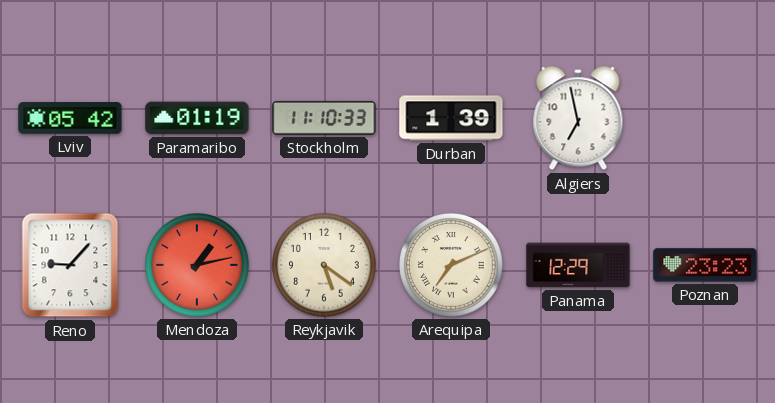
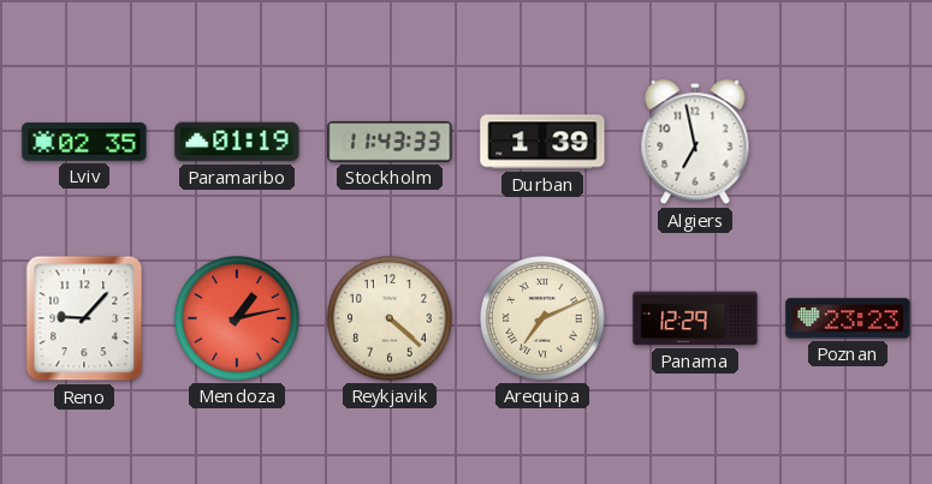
Lviv: 05:42 -> 02:35 (84, 142)
Stockholm: 11:10 -> 11:43 (390, 142)
Reykjavik: 5:21 -> 4:22 (390, 318)
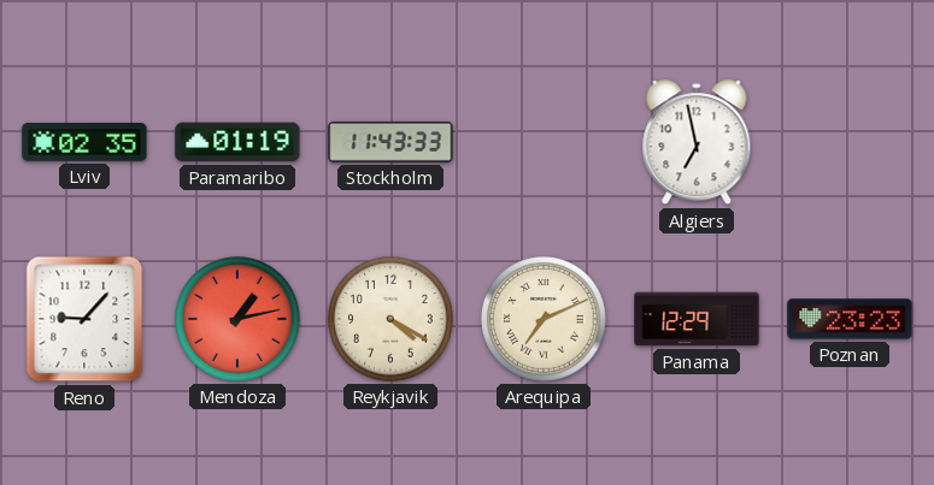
Durban: 1:39 -> none (542, 142)
Reykjavik: 4:22 -> 4:20 (390, 319)
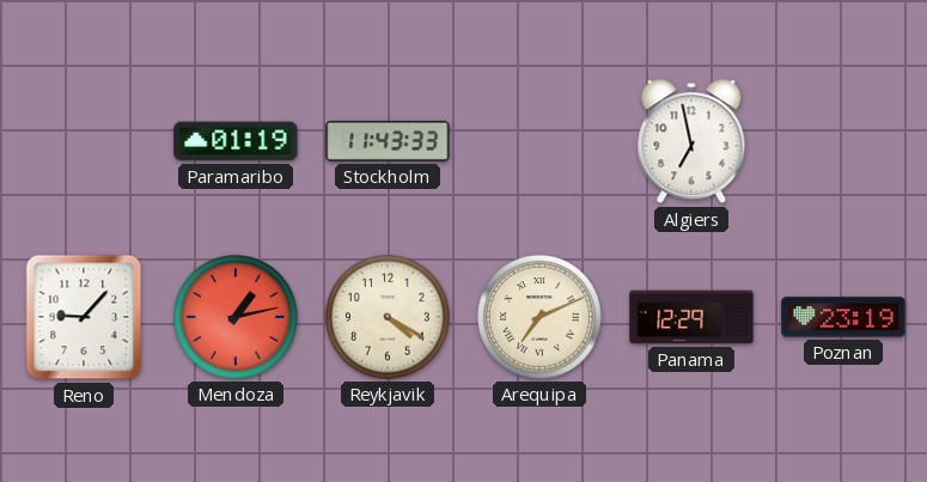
Lviv: 02:35 -> none (84, 142)
Poznan: 23:23 -> 23:19 (843, 317)
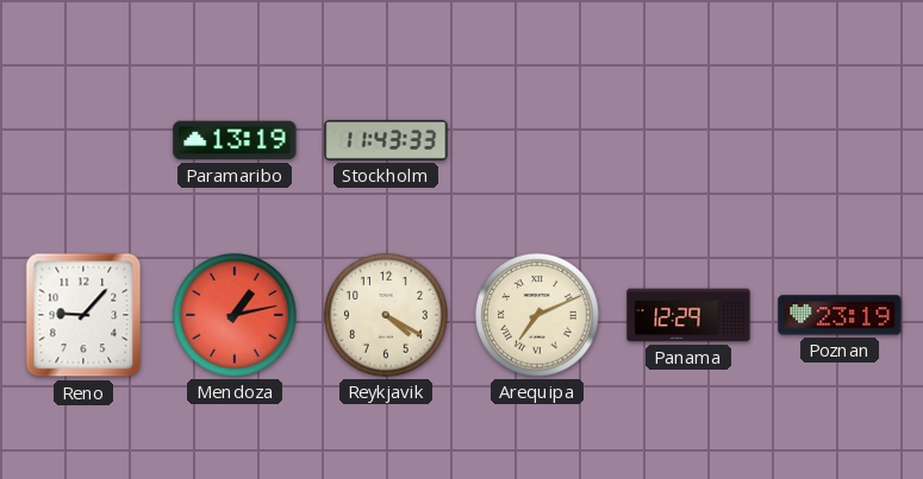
Paramaribo: 01:19 -> 13:19 (235, 140)
Algiers: 6:58 -> none (691, 142)
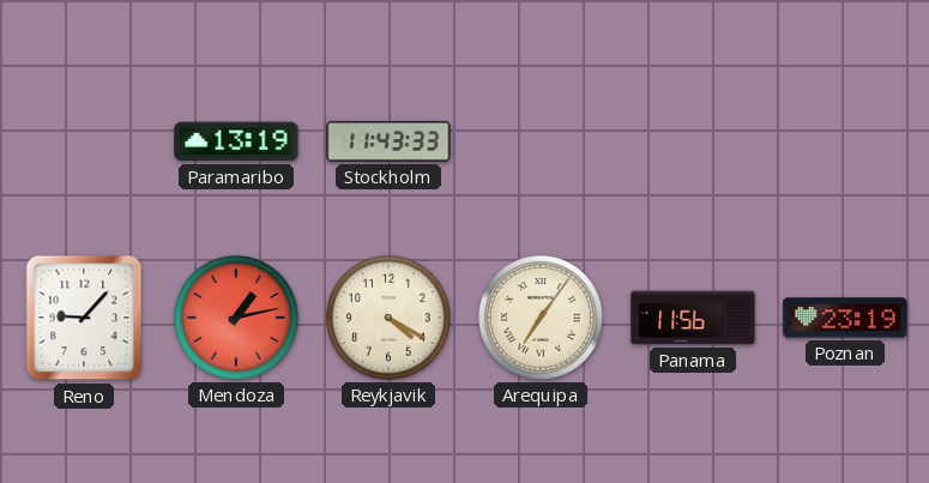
Arequipa: 7:11 -> 7:06 (541, 318)
Panama: 12:29 -> 11:56 (693, 318)
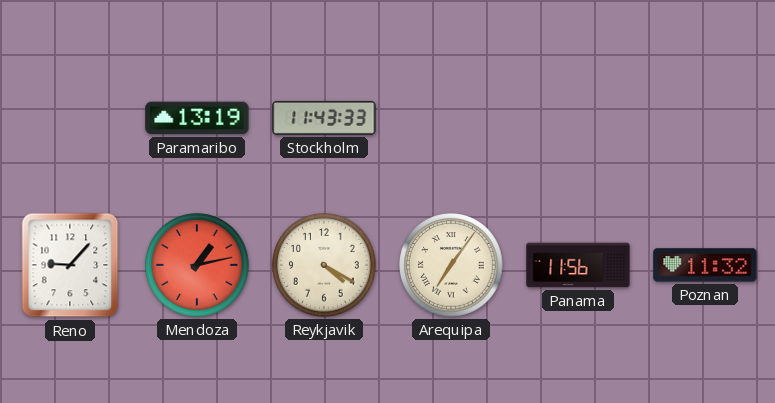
Poznan: 23:19 -> 11:32 (705, 265)
